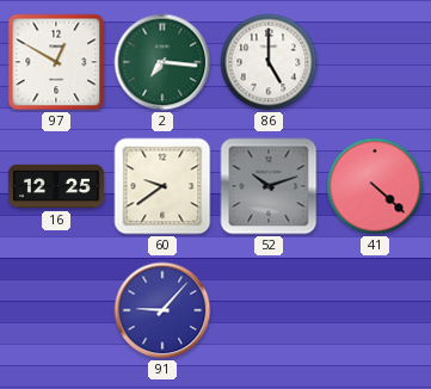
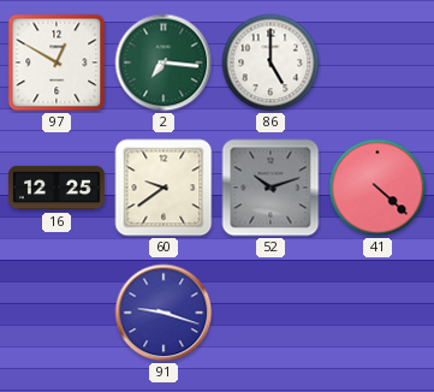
91: 9:07 -> 9:18 (164, 313)
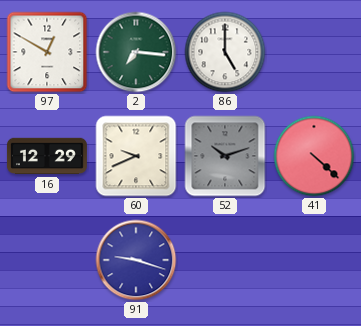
16: 12:25 -> 12:29 (47, 156)
60: 9:39 -> 9:41 (136, 156)
